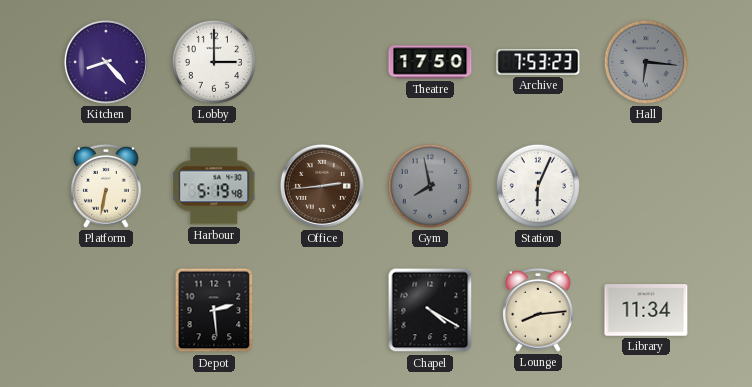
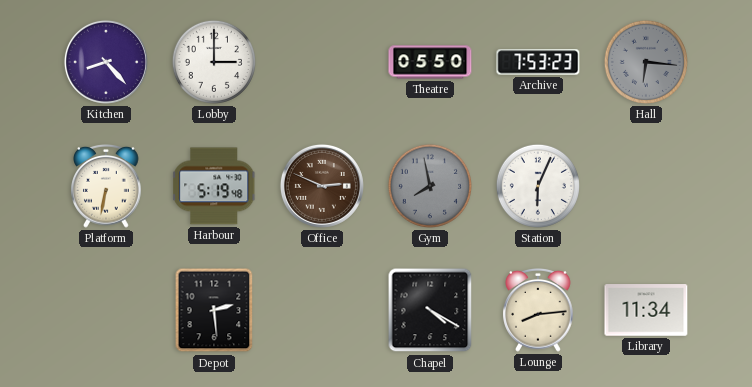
Theatre: 17:50 -> 05:50 (430, 62)
Office: 2:44 -> 2:49 (322, 186)
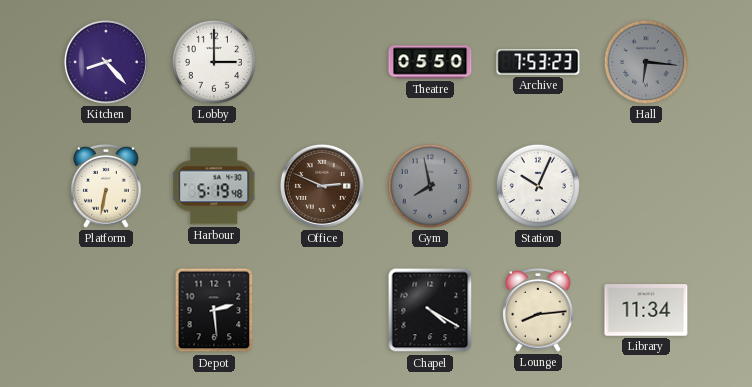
Station: 6:04 -> 10:04 (538, 186)
